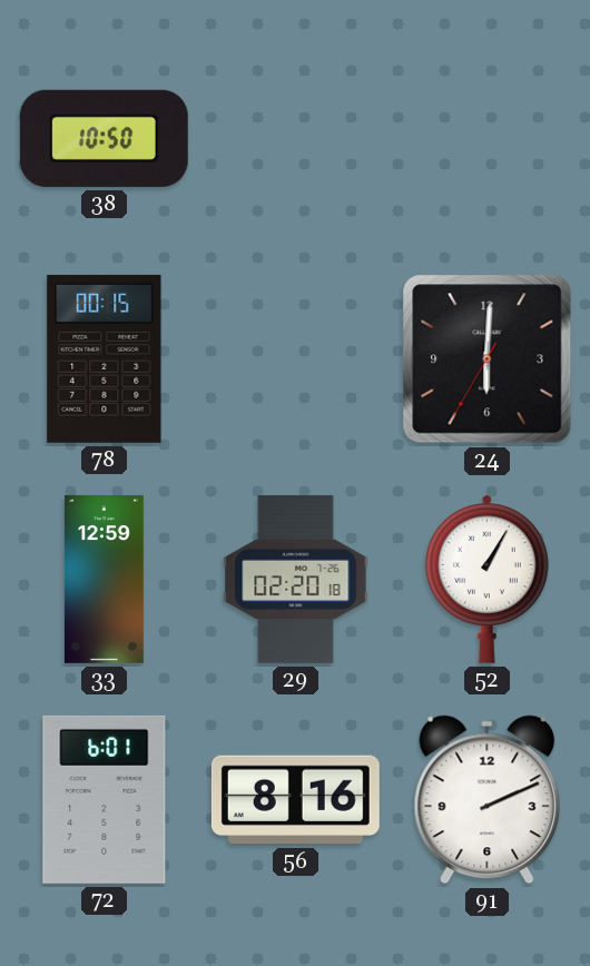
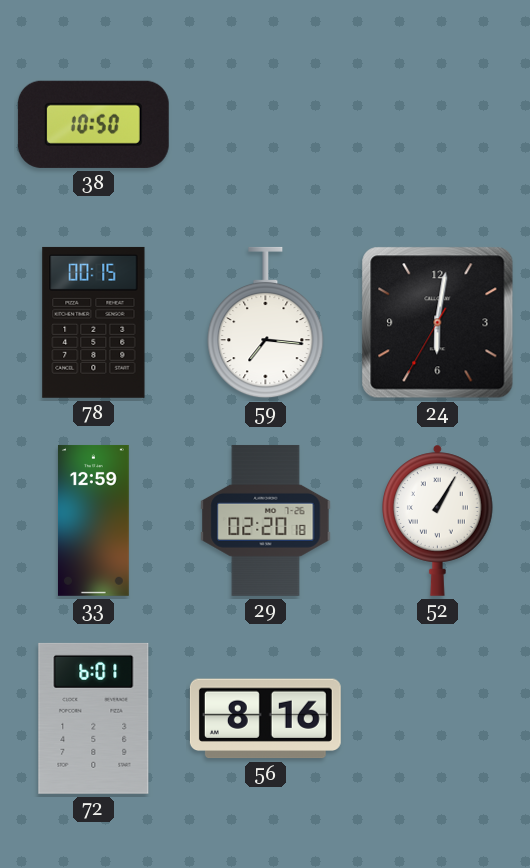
59: none -> 7:16 (266, 323)
24: 6:00 -> 6:01 (438, 323)
91: 2:11 -> none (488, 800)
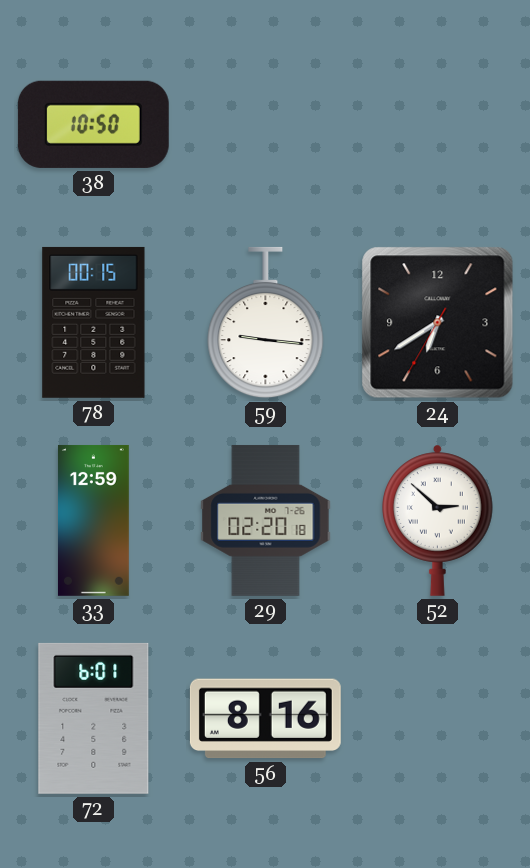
59: 7:16 -> 9:16 (266, 323)
24: 6:01 -> 6:39 (438, 323)
52: 1:05 -> 2:52 (438, 520)
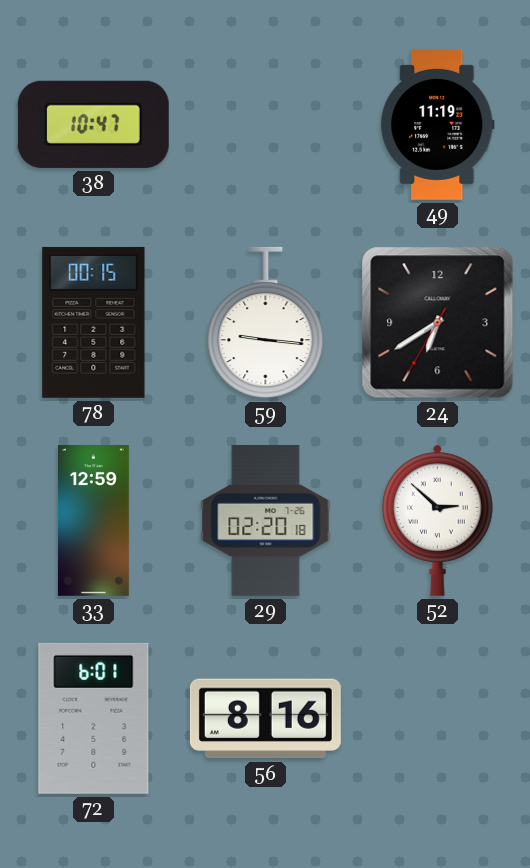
38: 10:50 -> 10:47 (93, 124)
49: none -> 11:19 (438, 124)
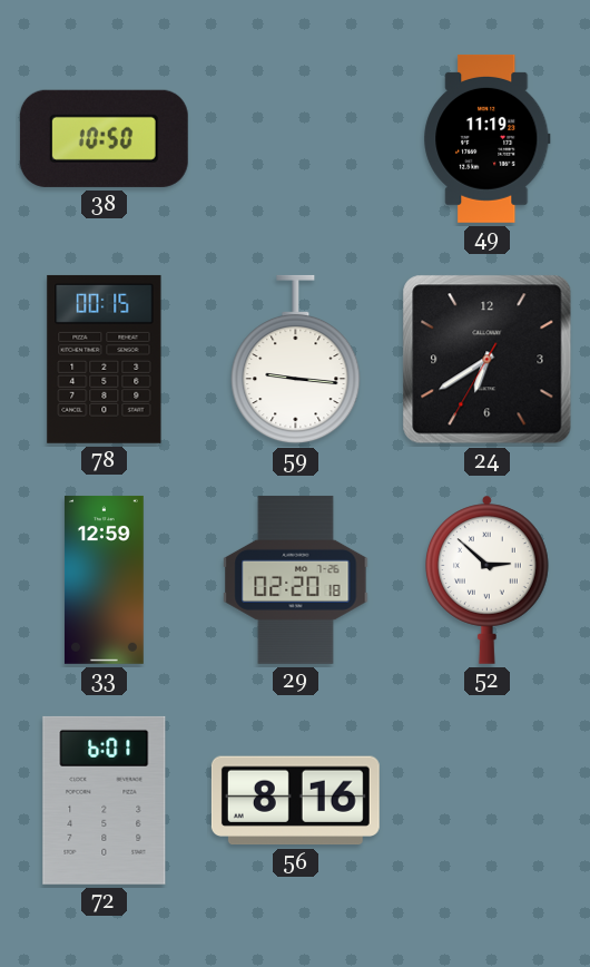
38: 10:47 -> 10:50 (104, 138)
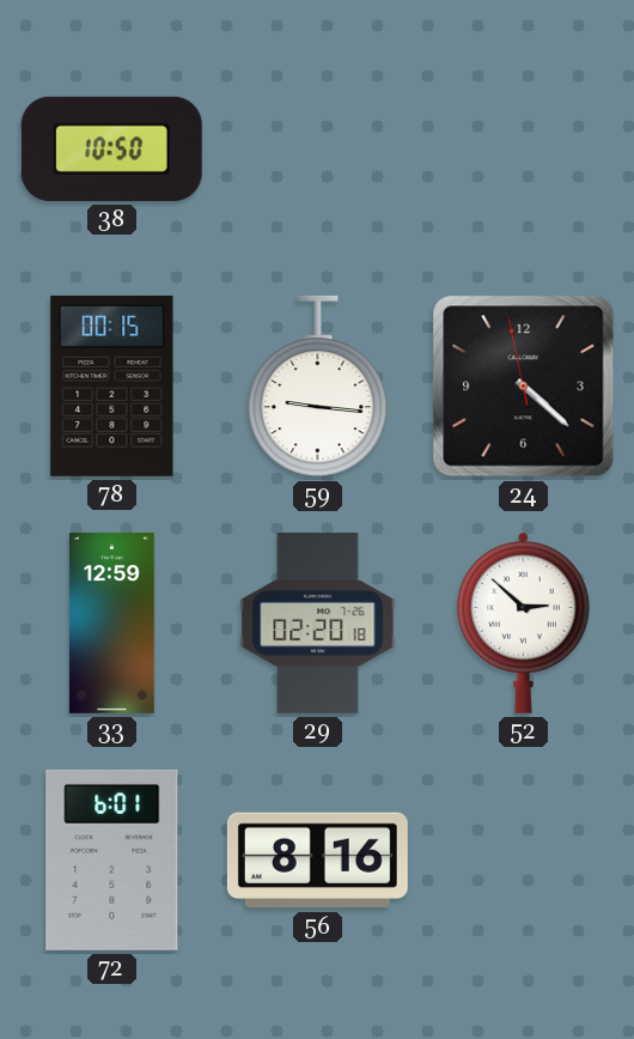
49: 11:19 -> none (488, 138)
24: 6:39 -> 4:21 (524, 387)
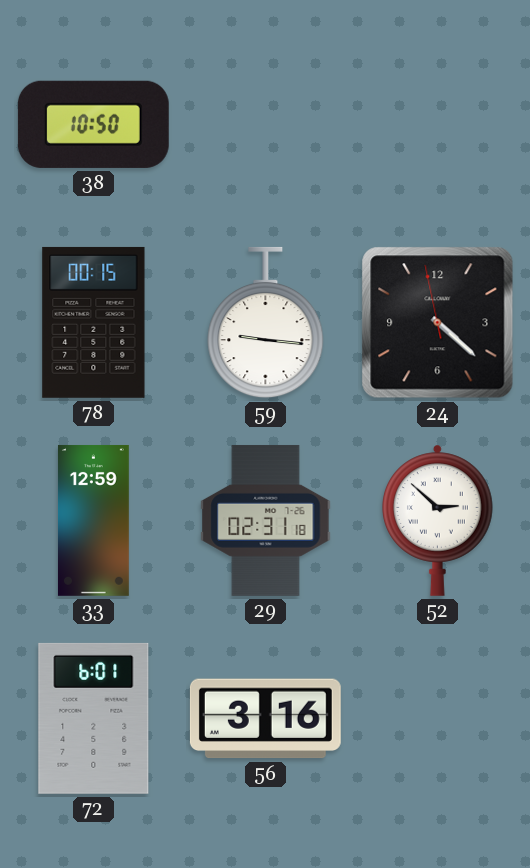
29: 02:20 -> 02:31 (266, 520)
56: 8:16 -> 3:16 (265, 719)
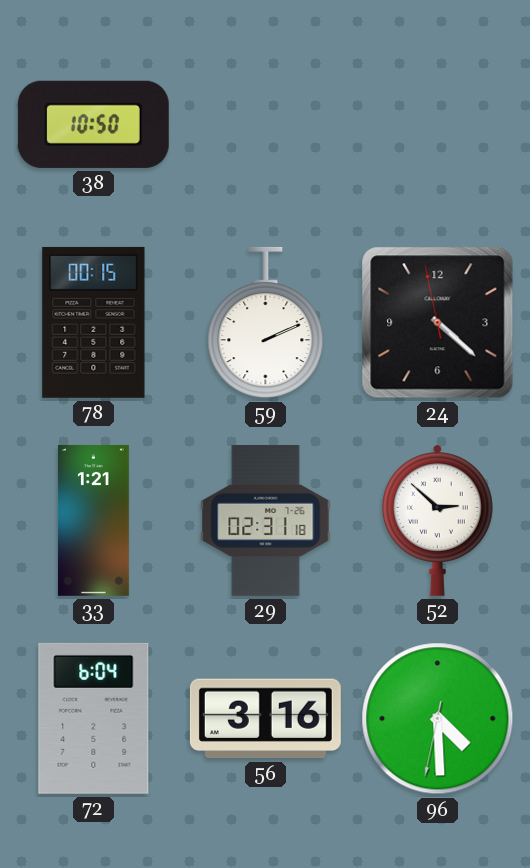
59: 9:16 -> 2:11 (266, 323)
33: 12:59 -> 1:21 (93, 520)
72: 6:01 -> 6:04 (94, 718)
96: none -> 4:29 (438, 719)
